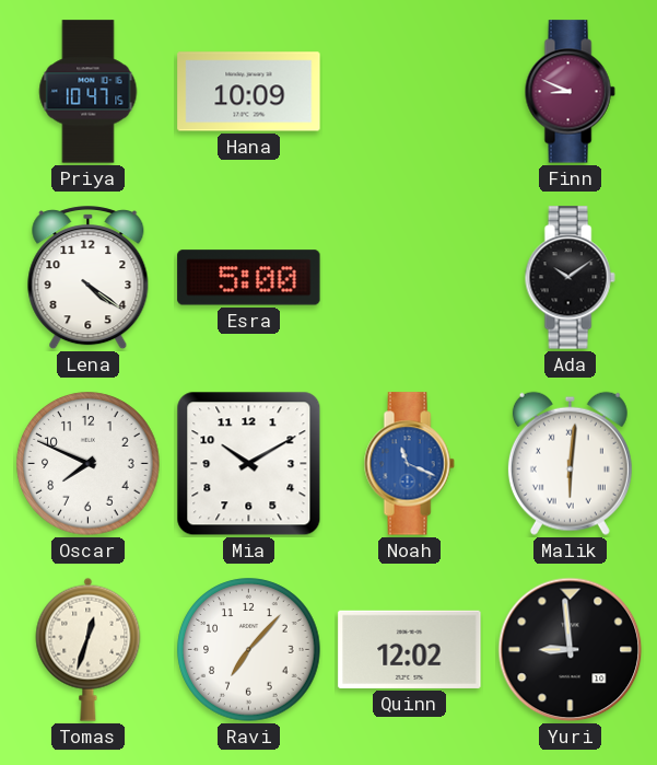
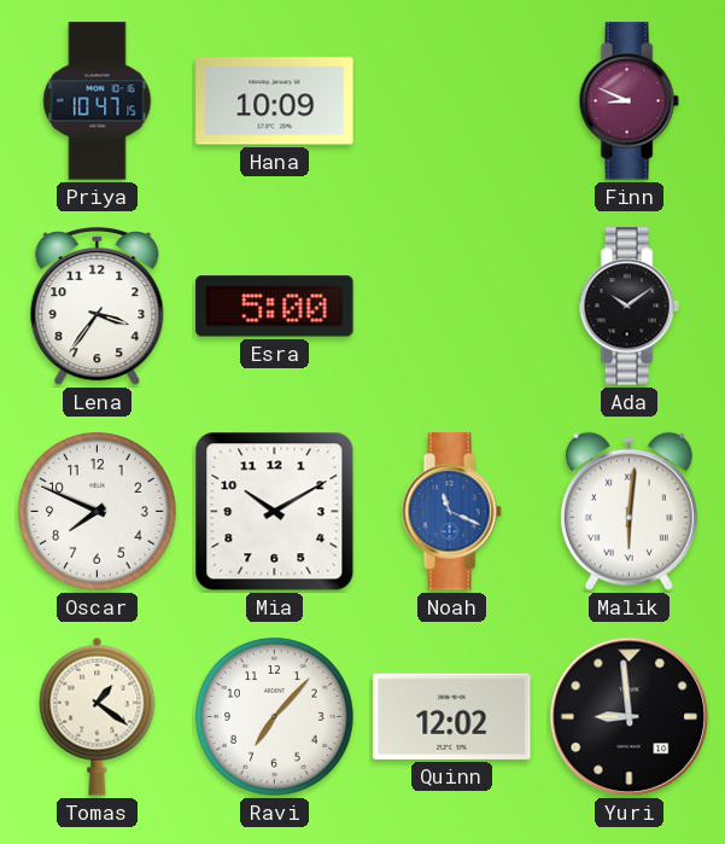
Lena: 4:21 -> 3:36 (98, 307)
Tomas: 12:33 -> 1:21 (98, 716)
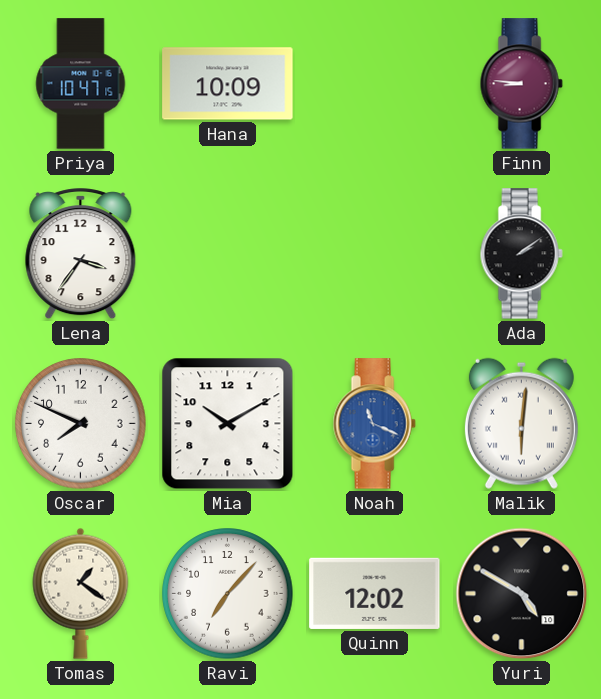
Finn: 8:49 -> 8:46 (521, 84)
Esra: 5:00 -> none (275, 307)
Ada: 10:09 -> 2:09 (521, 254)
Yuri: 8:59 -> 4:50 (522, 594)
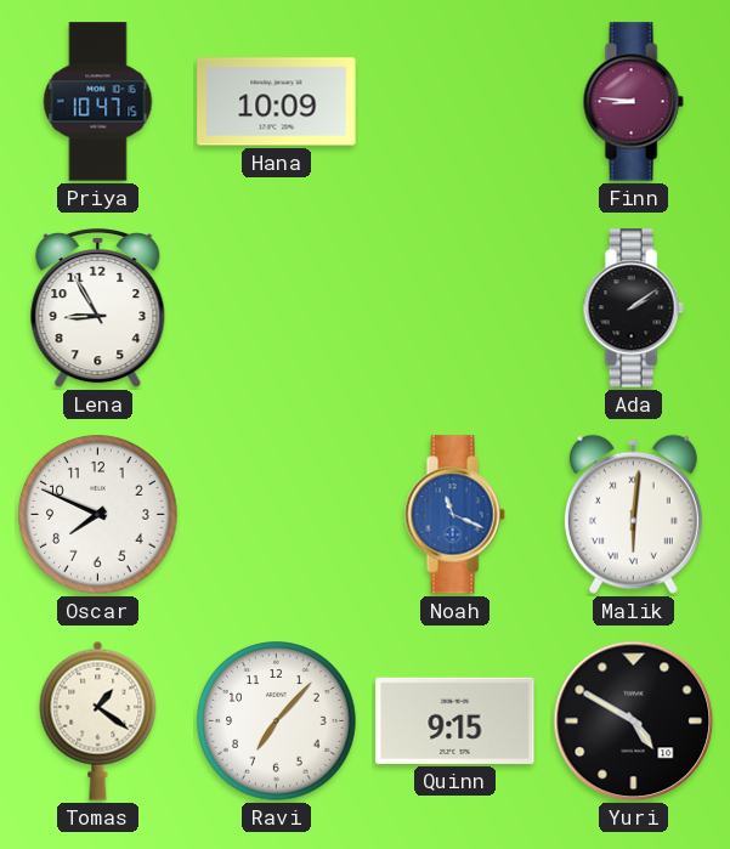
Lena: 3:36 -> 8:55 (98, 309)
Mia: 10:10 -> none (228, 424)
Quinn: 12:02 -> 9:15 (455, 720)
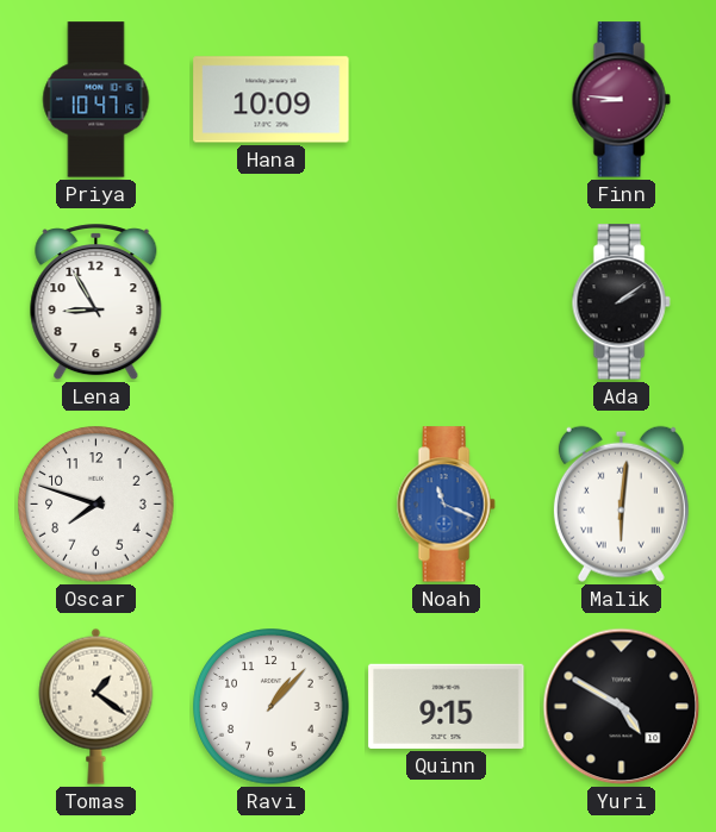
Oscar: 7:49 -> 7:48 (96, 505)
Ravi: 7:07 -> 1:07 (272, 707)
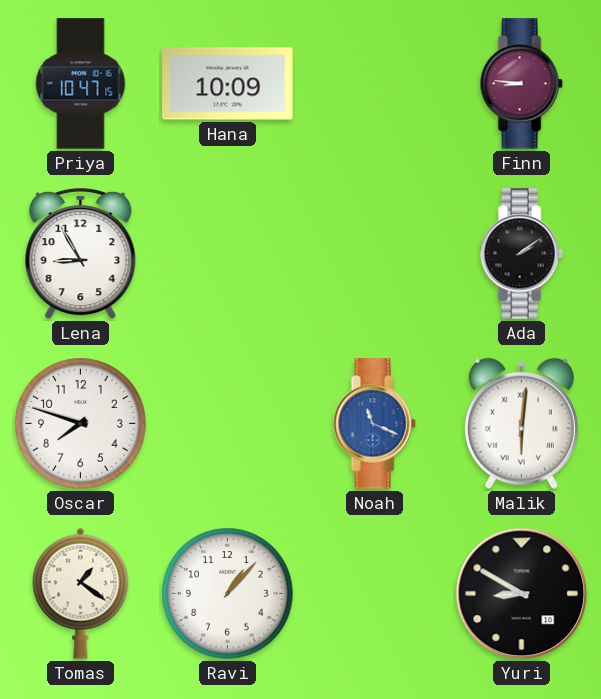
Quinn: 9:15 -> none (447, 706)
Yuri: 4:50 -> 8:50 (522, 594)
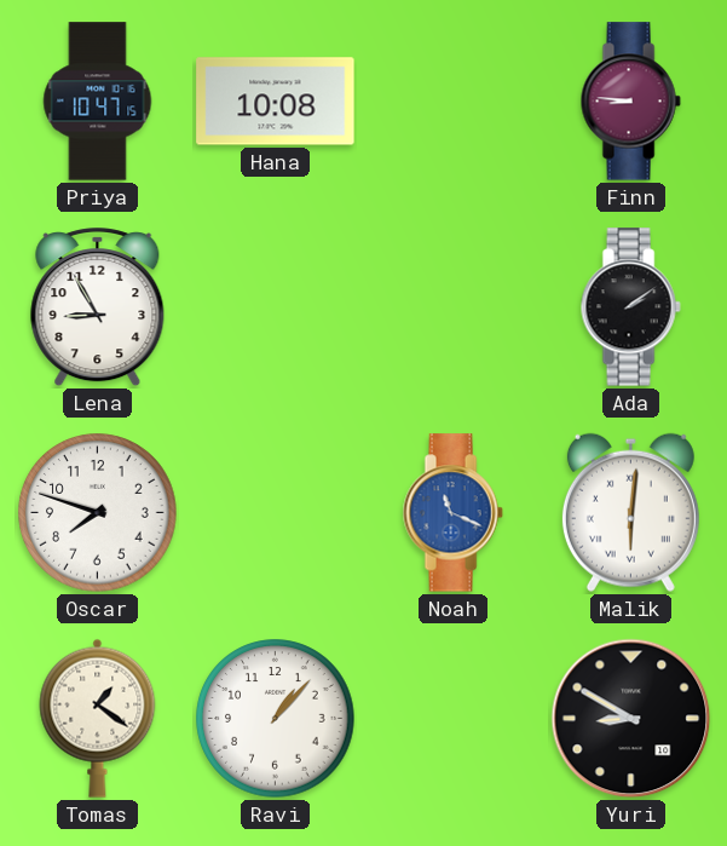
Hana: 10:09 -> 10:08 (276, 102)
